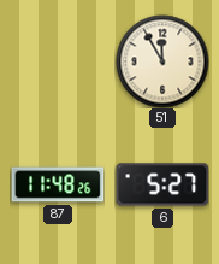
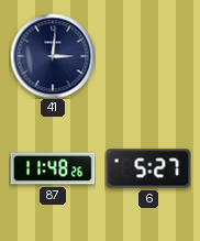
41: none -> 3:01 (53, 56)
51: 11:55 -> none (162, 61)
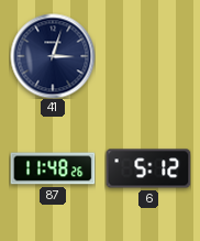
41: 3:01 -> 3:03 (53, 56)
6: 5:27 -> 5:12 (148, 168)
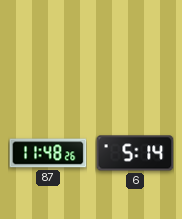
41: 3:03 -> none (53, 56)
6: 5:12 -> 5:14 (135, 153)
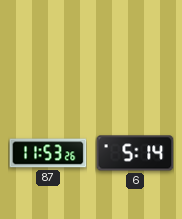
87: 11:48 -> 11:53 (48, 153)
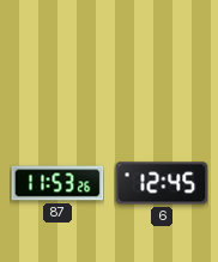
6: 5:14 -> 12:45 (162, 183)
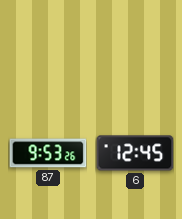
87: 11:53 -> 9:53 (48, 153)
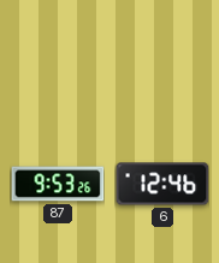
6: 12:45 -> 12:46 (162, 184)
